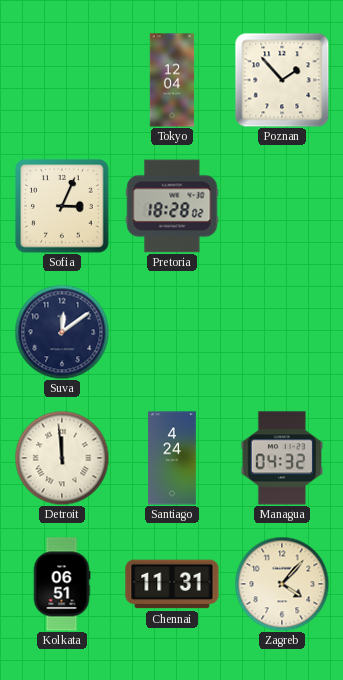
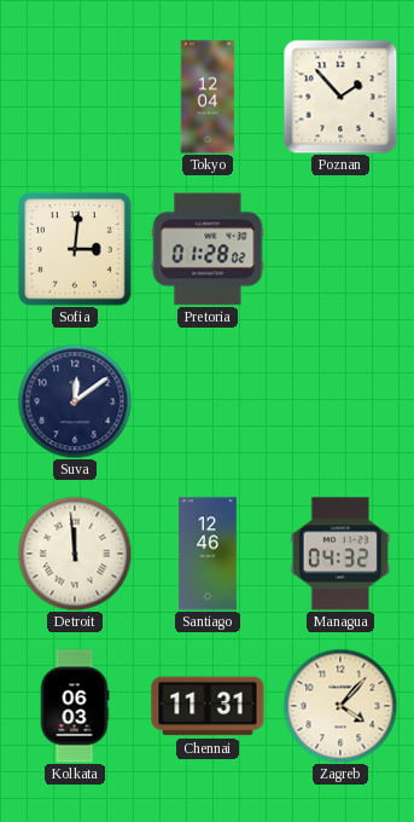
Sofia: 3:04 -> 3:01 (75, 249)
Pretoria: 18:28 -> 01:28 (208, 249)
Santiago: 4:24 -> 12:46 (208, 554)
Kolkata: 06:51 -> 06:03 (75, 706)
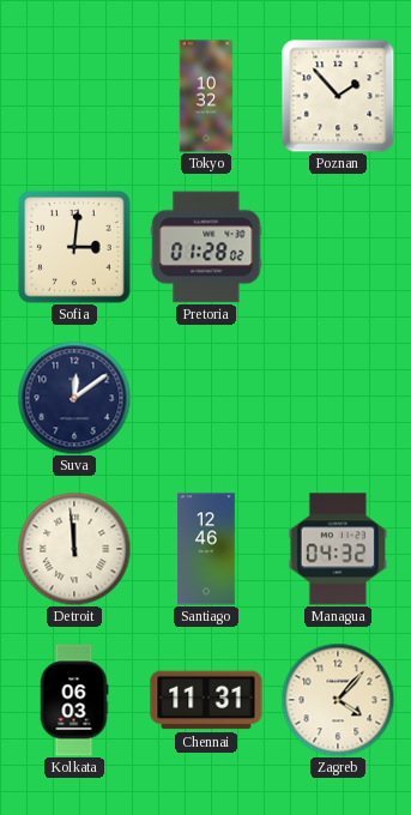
Tokyo: 12:04 -> 10:32 (206, 96)
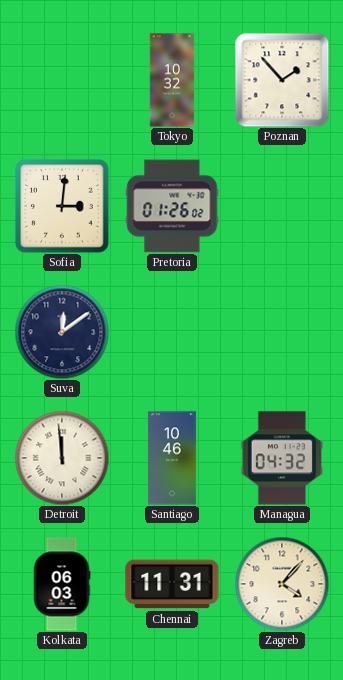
Pretoria: 01:28 -> 01:26 (172, 206)
Santiago: 12:46 -> 10:46 (172, 458)
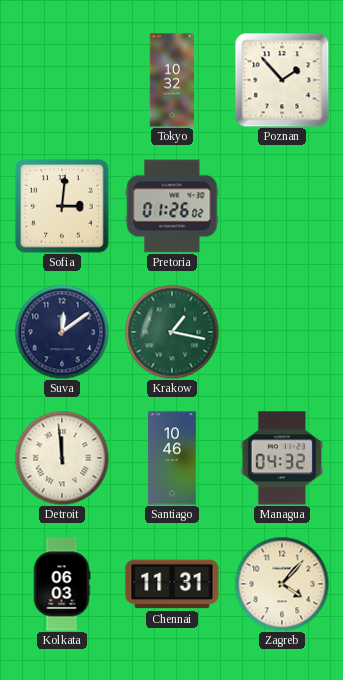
Krakow: none -> 1:17 (172, 332)
